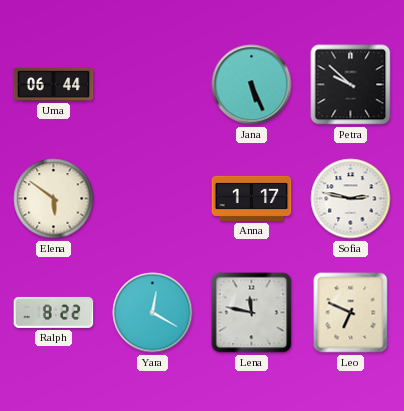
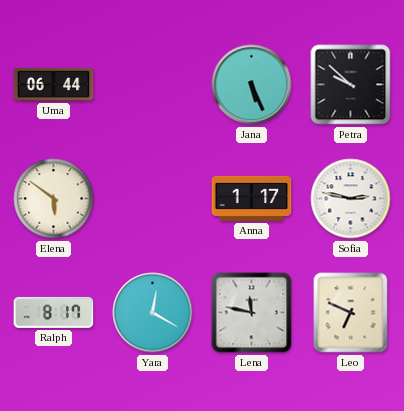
Ralph: 8:22 -> 8:17 (54, 312)
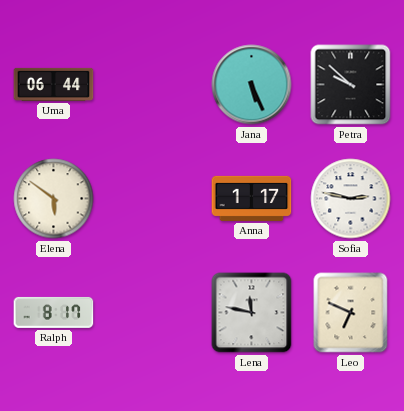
Yara: 12:20 -> none (153, 313)
